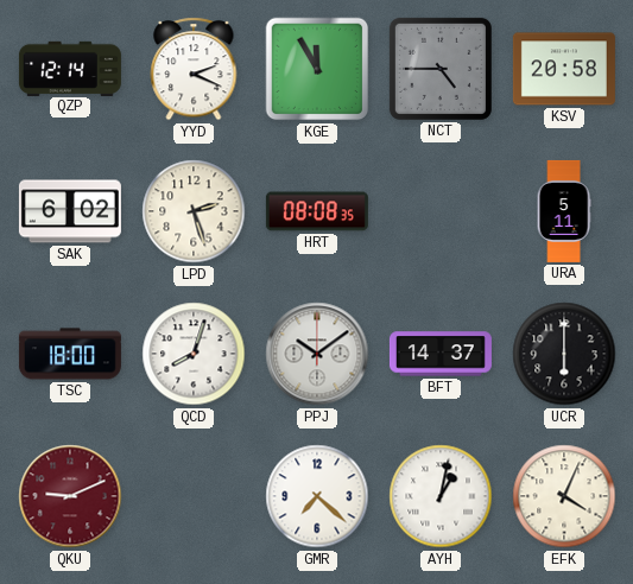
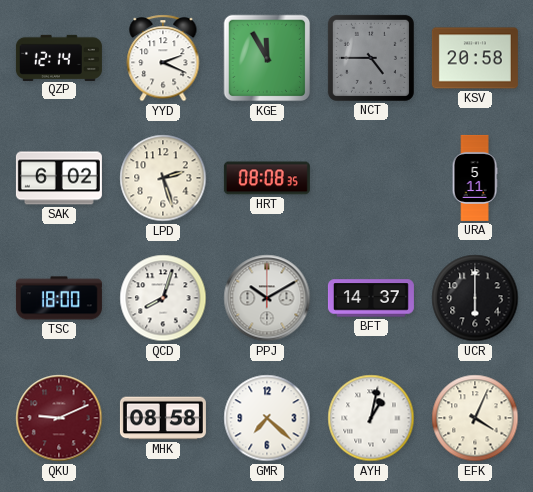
PPJ: 10:09 -> 10:10 (267, 298)
MHK: none -> 08:58 (163, 418)
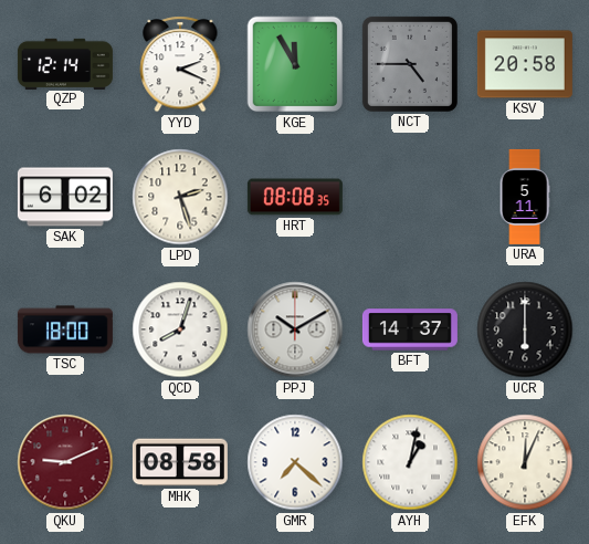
EFK: 4:04 -> 12:04 (525, 462)
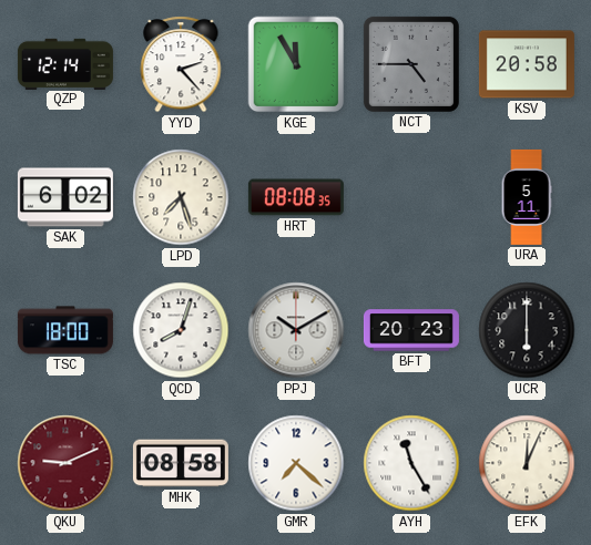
YYD: 2:19 -> 2:23 (181, 64)
LPD: 2:27 -> 7:27 (181, 197)
BFT: 14:37 -> 20:23 (411, 330)
AYH: 1:02 -> 11:25 (411, 463)
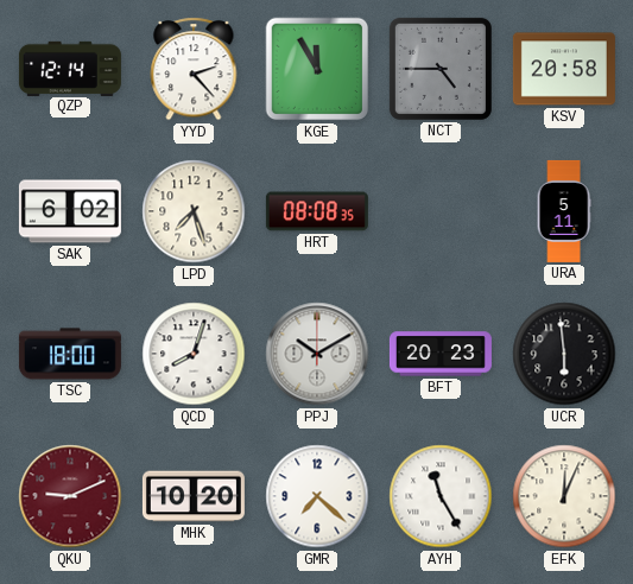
UCR: 6:00 -> 5:59 (564, 354)
MHK: 08:58 -> 10:20 (194, 496)
